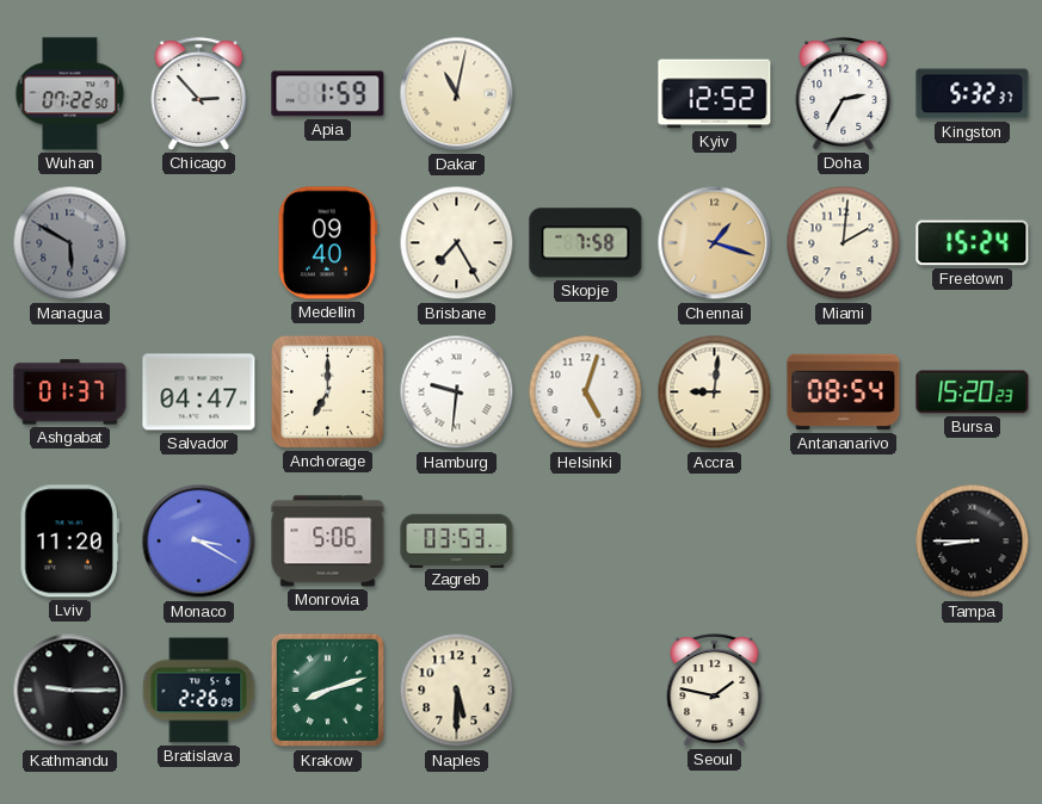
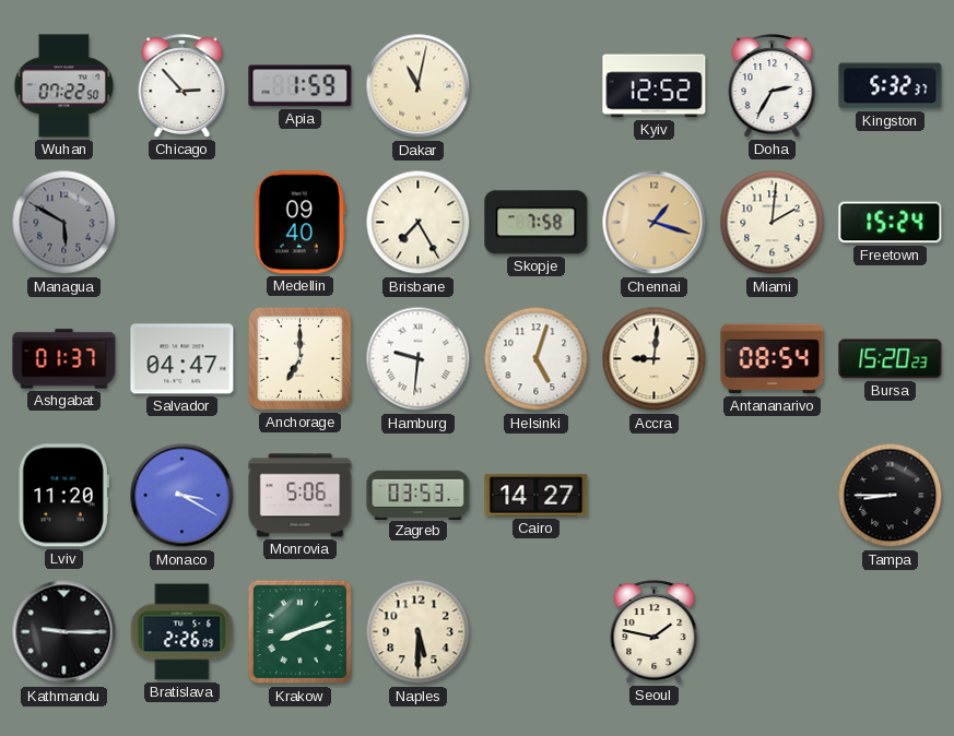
Cairo: none -> 14:27 (537, 496)
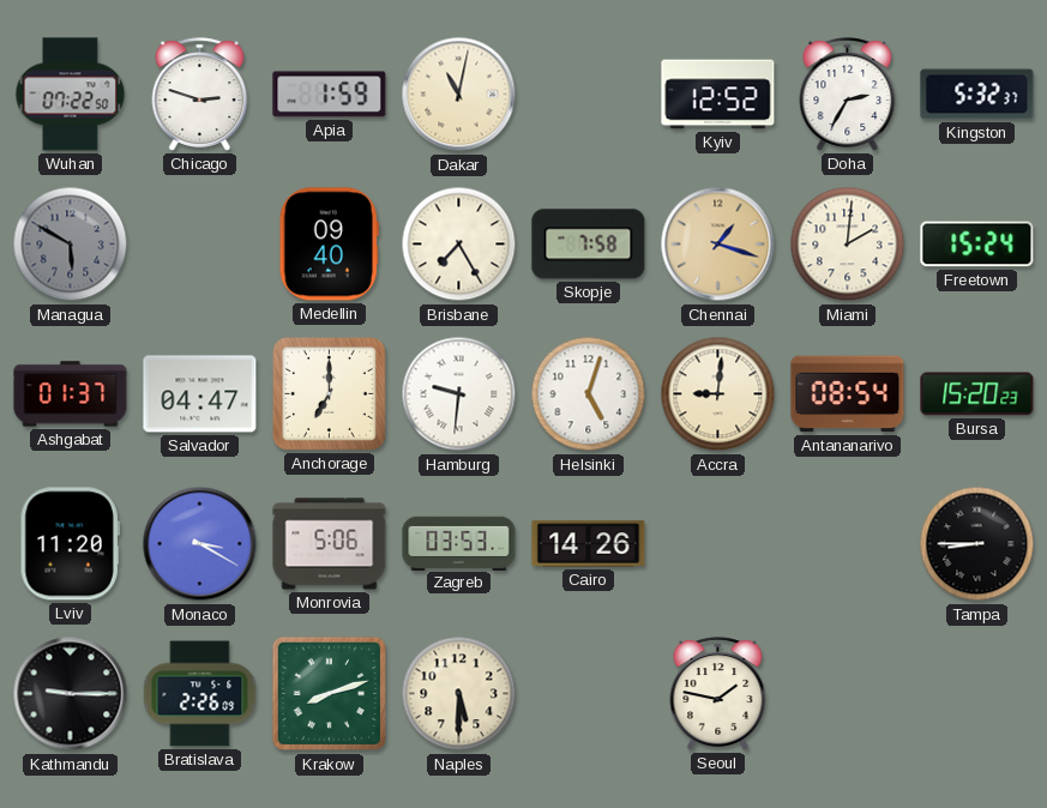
Chicago: 2:53 -> 2:48 (200, 95)
Cairo: 14:27 -> 14:26 (589, 544)
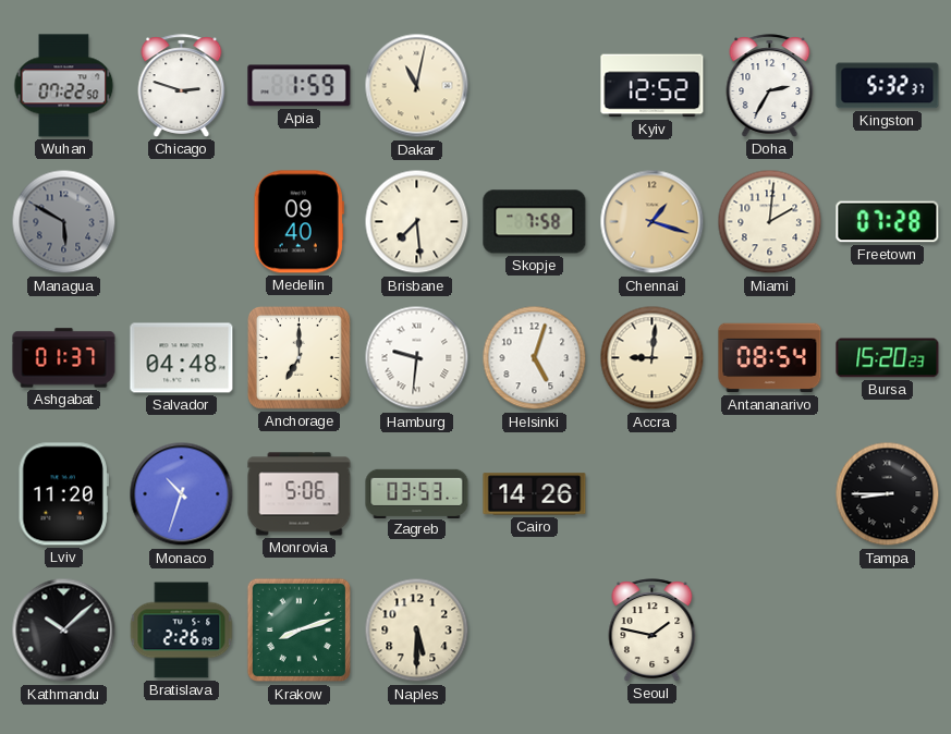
Brisbane: 7:25 -> 7:29 (417, 222)
Freetown: 15:24 -> 07:28 (888, 222)
Salvador: 04:47 -> 04:48 (182, 358)
Monaco: 3:20 -> 10:33 (182, 494)
Kathmandu: 9:15 -> 10:08 (64, 631)
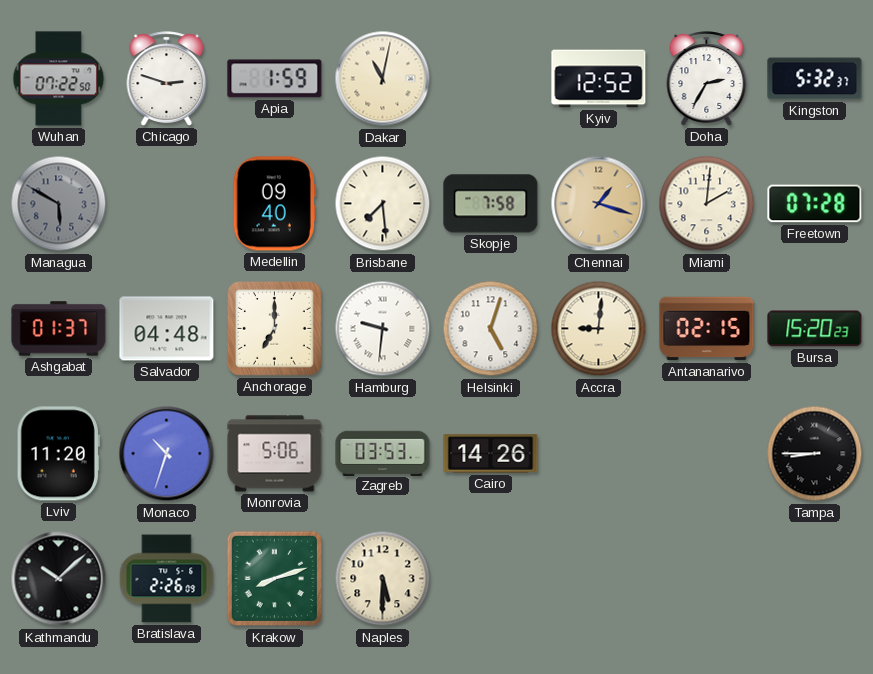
Antananarivo: 08:54 -> 02:15 (707, 329)
Seoul: 1:47 -> none (653, 631)
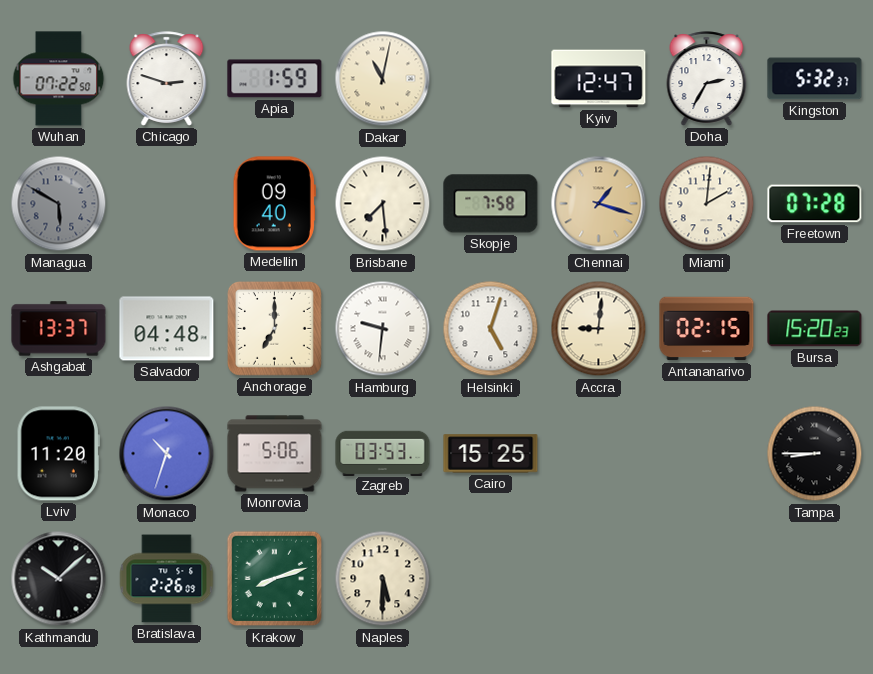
Kyiv: 12:52 -> 12:47 (599, 79)
Ashgabat: 01:37 -> 13:37 (59, 329)
Cairo: 14:26 -> 15:25 (491, 454)
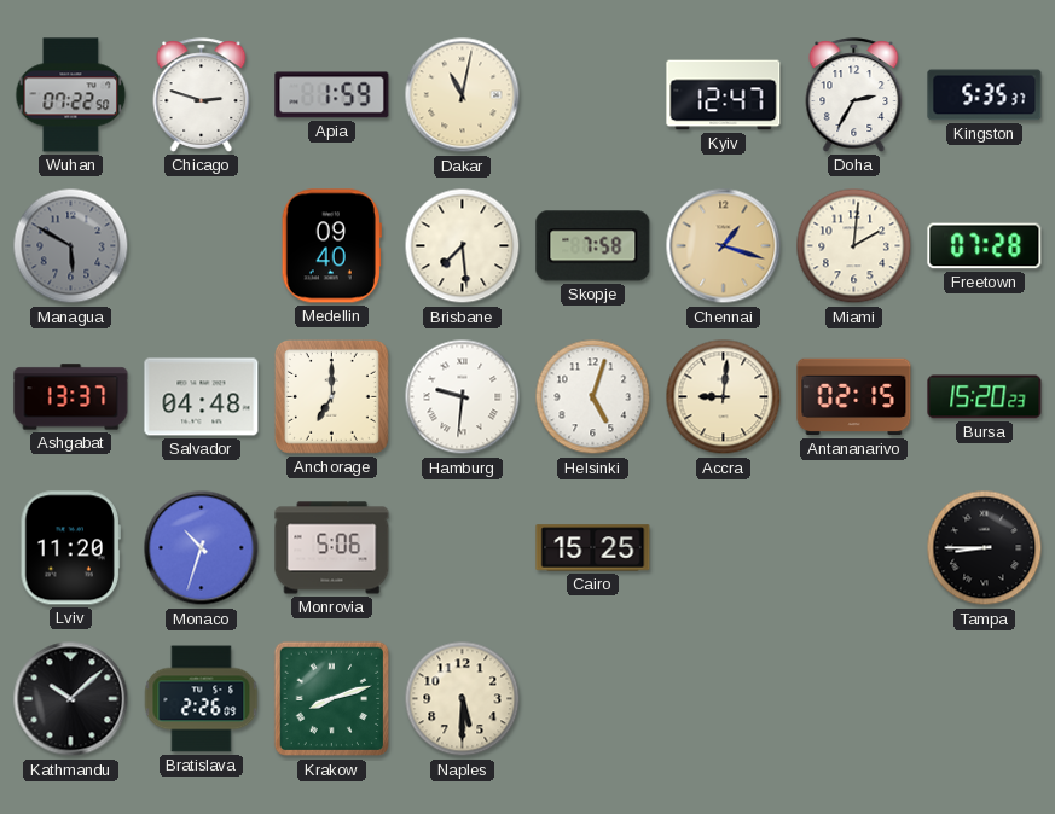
Kingston: 5:32 -> 5:35 (985, 95)
Zagreb: 03:53 -> none (383, 453)
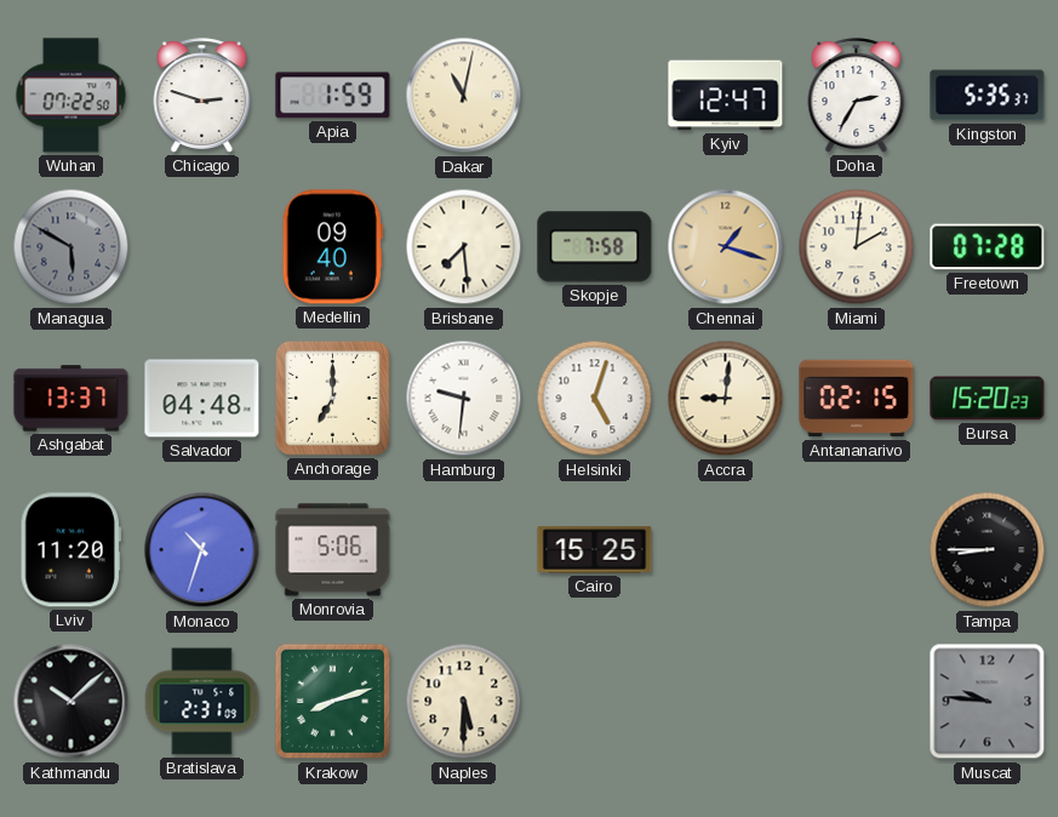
Bratislava: 2:26 -> 2:31 (202, 702)
Muscat: none -> 9:46 (988, 702)
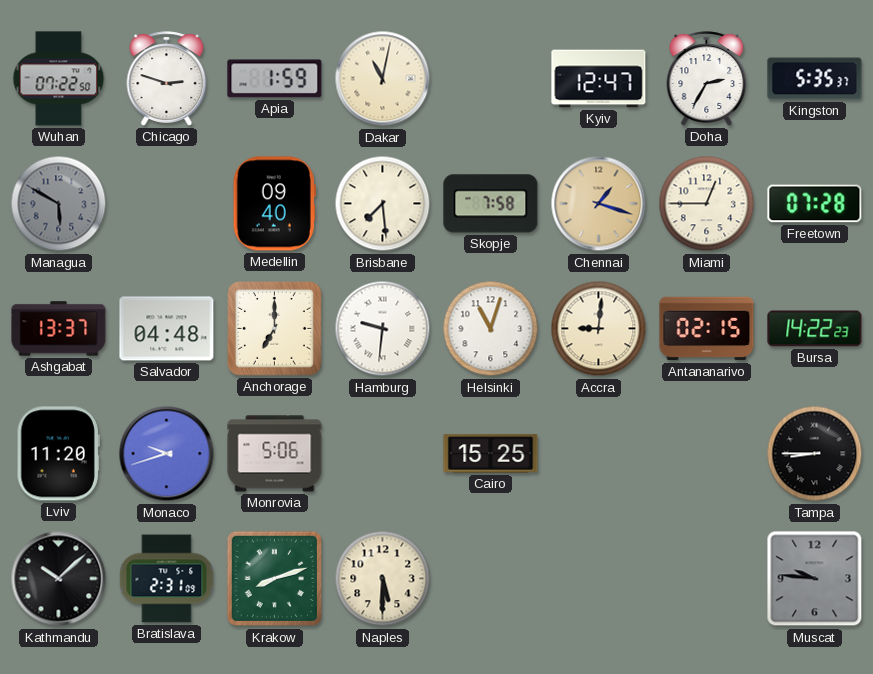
Miami: 2:01 -> 12:45 (707, 204)
Helsinki: 5:03 -> 11:03 (491, 329)
Bursa: 15:20 -> 14:22 (815, 329)
Monaco: 10:33 -> 9:42 (167, 454)
